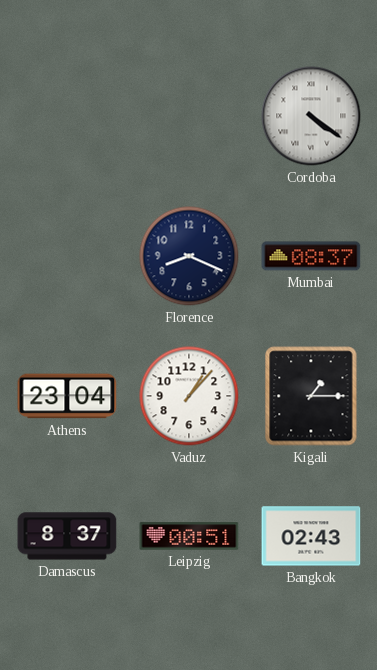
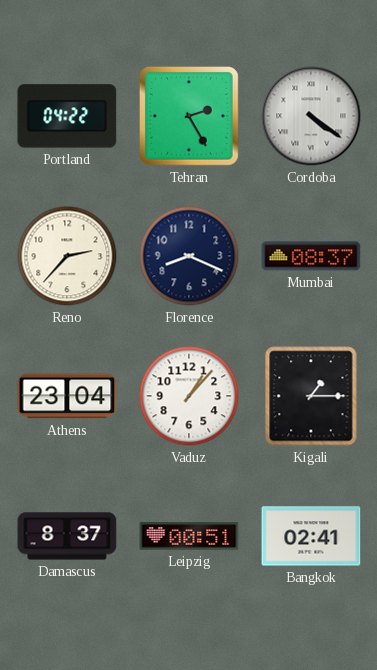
Portland: none -> 04:22 (67, 116)
Tehran: none -> 2:25 (190, 117)
Reno: none -> 2:37 (67, 256)
Bangkok: 02:43 -> 02:41 (311, 536)
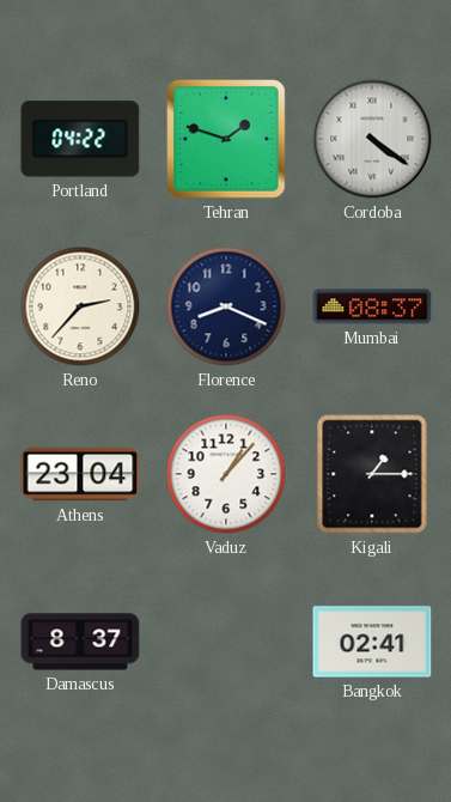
Tehran: 2:25 -> 1:48 (227, 140)
Leipzig: 00:51 -> none (189, 536)
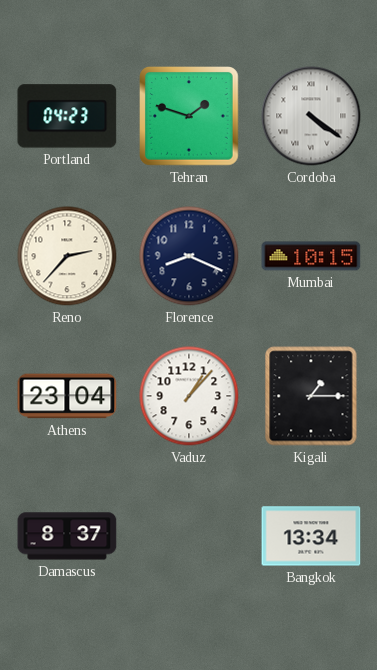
Portland: 04:22 -> 04:23 (67, 116)
Mumbai: 08:37 -> 10:15 (311, 256)
Bangkok: 02:41 -> 13:34 (311, 536)
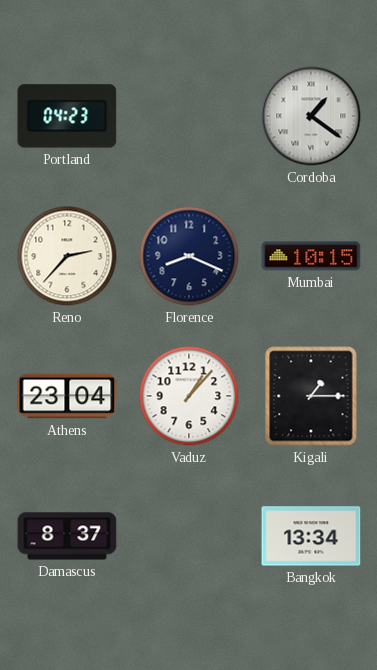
Tehran: 1:48 -> none (190, 117)
Cordoba: 4:21 -> 1:21 (311, 116)
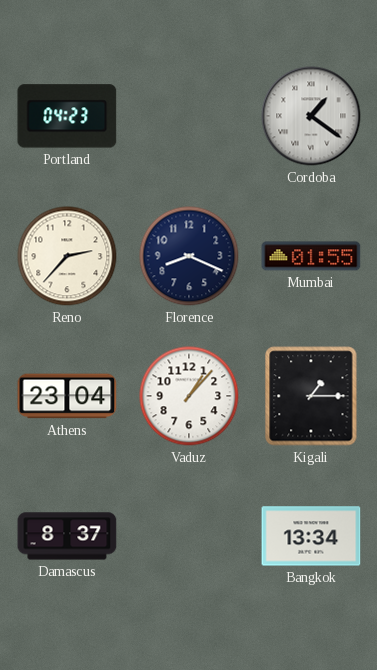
Mumbai: 10:15 -> 01:55 (311, 256)
